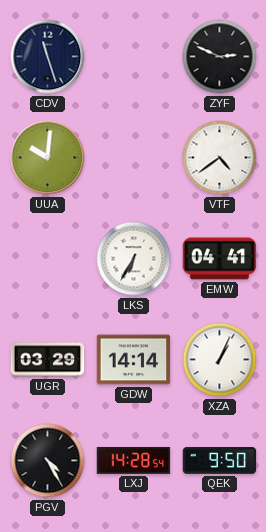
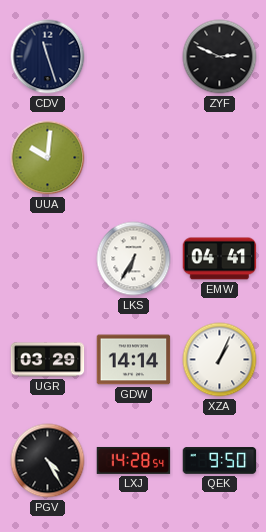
VTF: 4:39 -> none (220, 158)
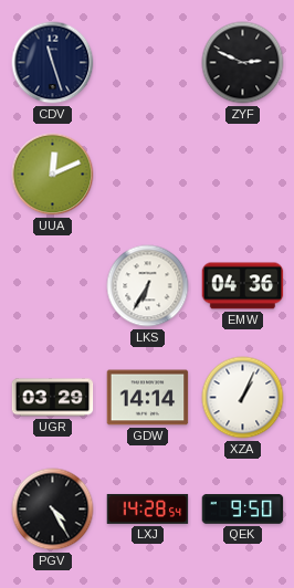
UUA: 10:01 -> 12:11 (53, 175)
EMW: 04:41 -> 04:36 (243, 286)
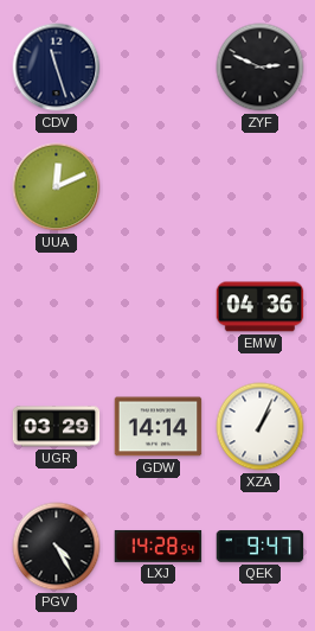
LKS: 6:35 -> none (148, 286)
QEK: 9:50 -> 9:47 (261, 547)
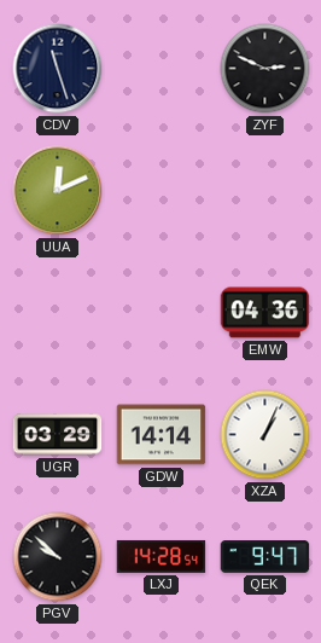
PGV: 4:25 -> 9:52 (58, 557)
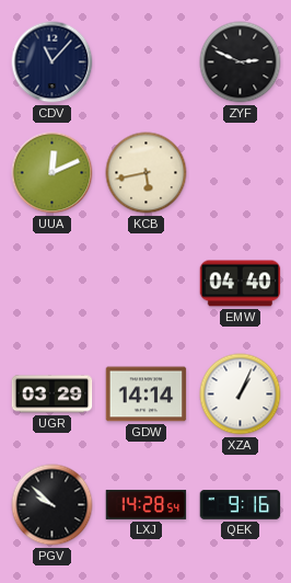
CDV: 11:27 -> 11:07 (53, 62)
KCB: none -> 5:43 (147, 173)
EMW: 04:36 -> 04:40 (241, 284)
QEK: 9:47 -> 9:16 (241, 505)
